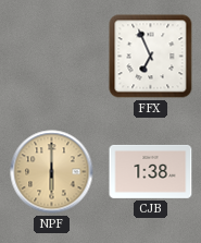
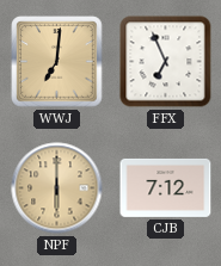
WWJ: none -> 7:01 (57, 62)
CJB: 1:38 -> 7:12 (166, 187)
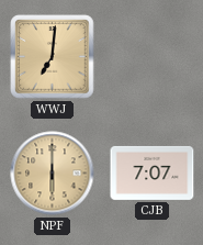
FFX: 6:56 -> none (166, 62)
CJB: 7:12 -> 7:07 (153, 172)
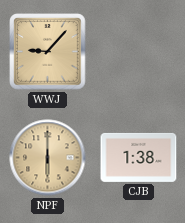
WWJ: 7:01 -> 9:07 (48, 52)
CJB: 7:07 -> 1:38 (139, 157)
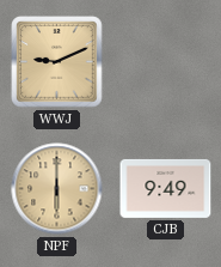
WWJ: 9:07 -> 9:11 (57, 62)
CJB: 1:38 -> 9:49 (166, 188)
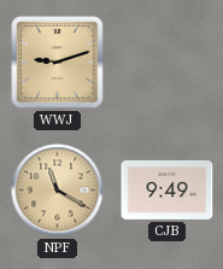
WWJ: 9:11 -> 9:12 (58, 63)
NPF: 6:00 -> 11:20 (58, 191)
